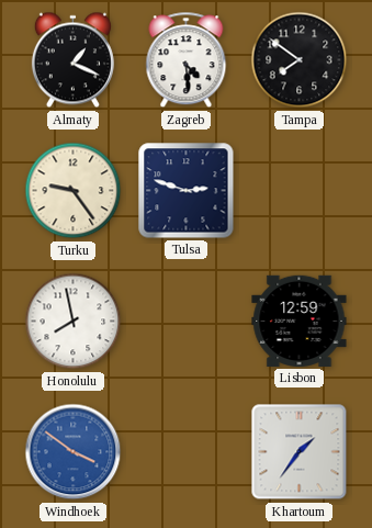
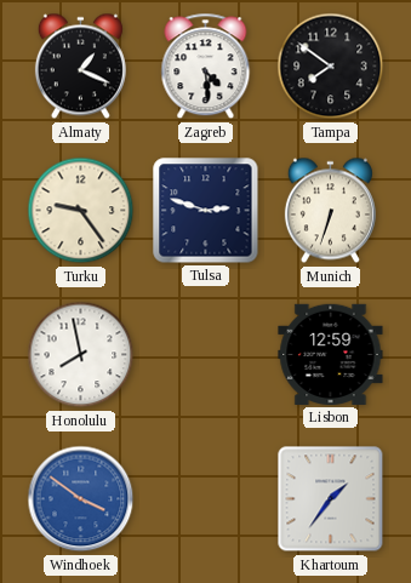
Munich: none -> 6:33 (330, 211)
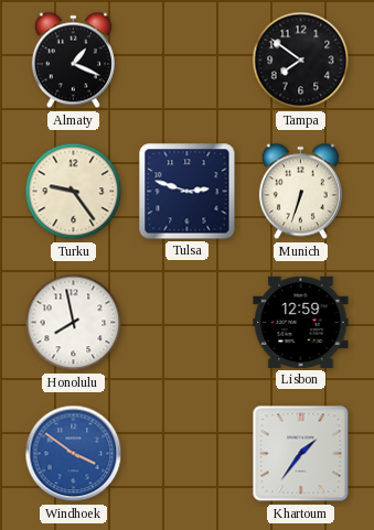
Zagreb: 4:29 -> none (206, 67)
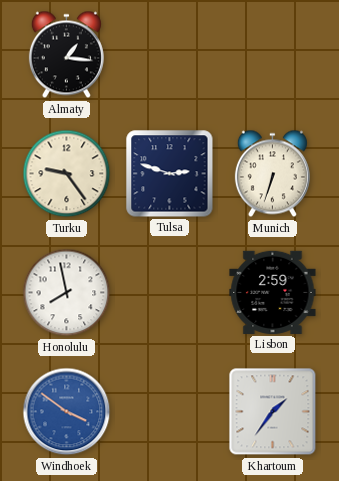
Almaty: 1:19 -> 1:16 (66, 55)
Tampa: 7:51 -> none (301, 61)
Lisbon: 12:59 -> 2:59 (273, 292)
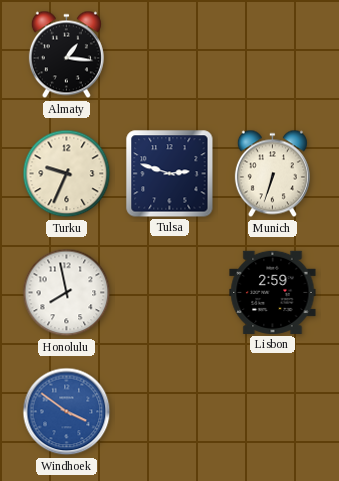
Turku: 9:24 -> 9:34 (67, 174)
Khartoum: 1:36 -> none (273, 412)
